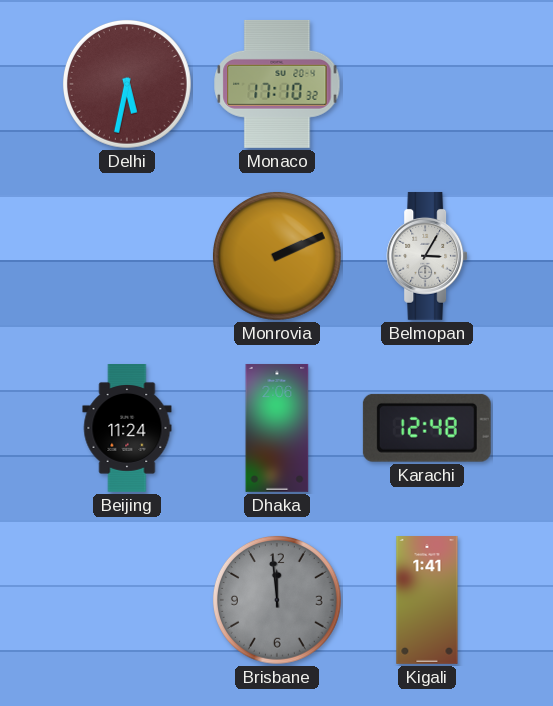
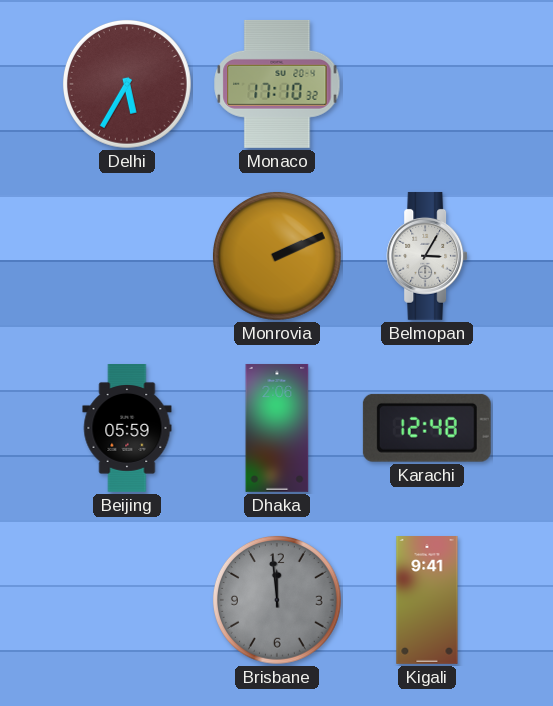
Delhi: 5:32 -> 5:35 (127, 84)
Beijing: 11:24 -> 05:59 (127, 429)
Kigali: 1:41 -> 9:41 (427, 601)
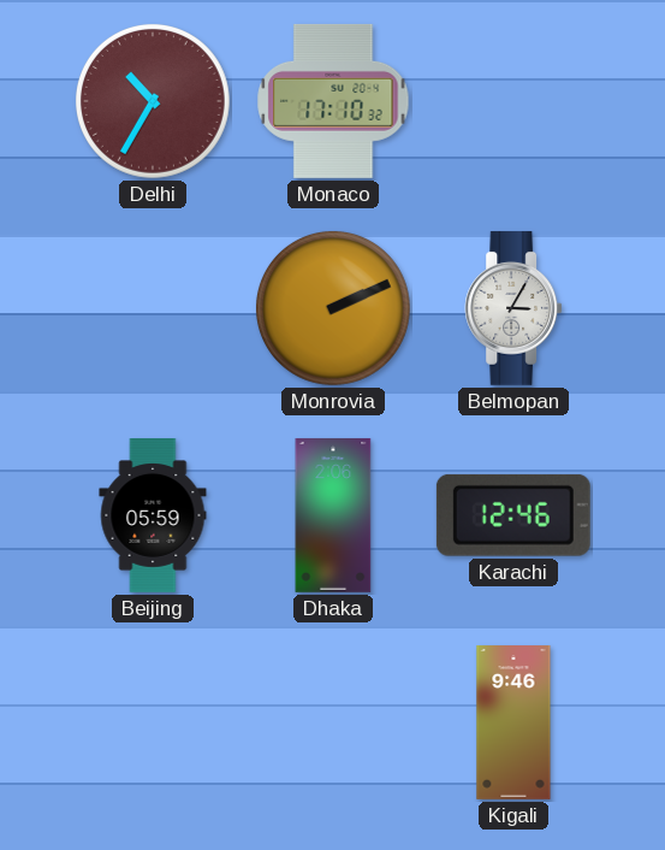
Delhi: 5:35 -> 10:35 (153, 101)
Karachi: 12:48 -> 12:46 (513, 515)
Brisbane: 11:59 -> none (277, 600)
Kigali: 9:41 -> 9:46 (513, 724)
